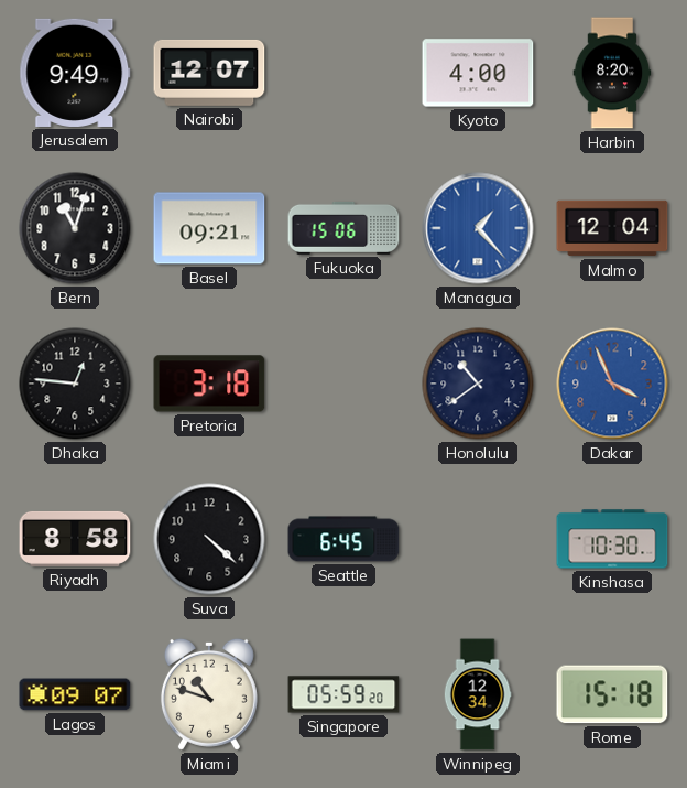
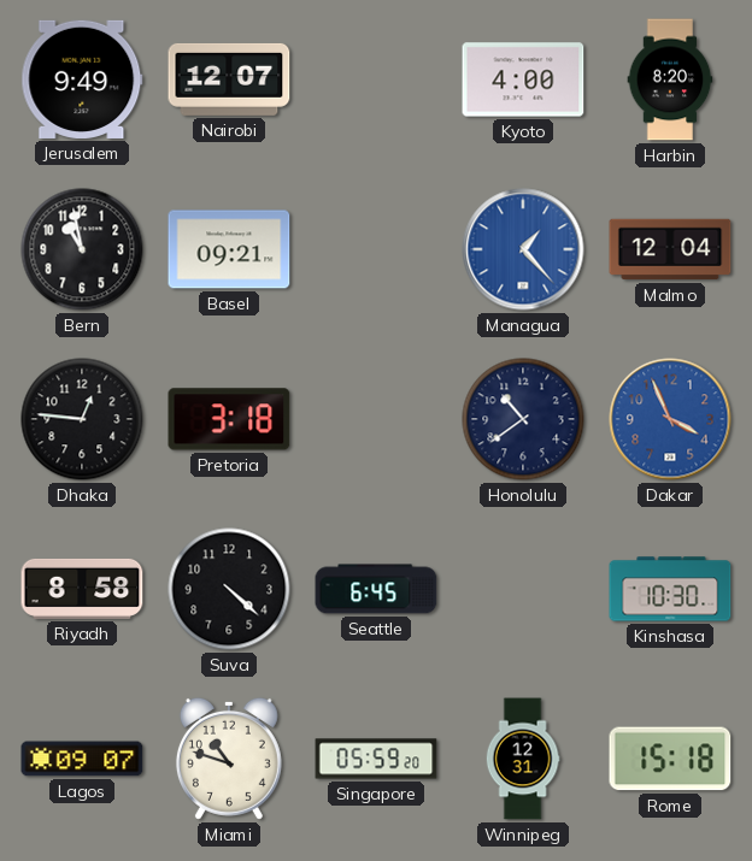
Bern: 11:03 -> 10:58 (82, 249)
Fukuoka: 15:06 -> none (343, 228)
Winnipeg: 12:34 -> 12:31 (523, 759)
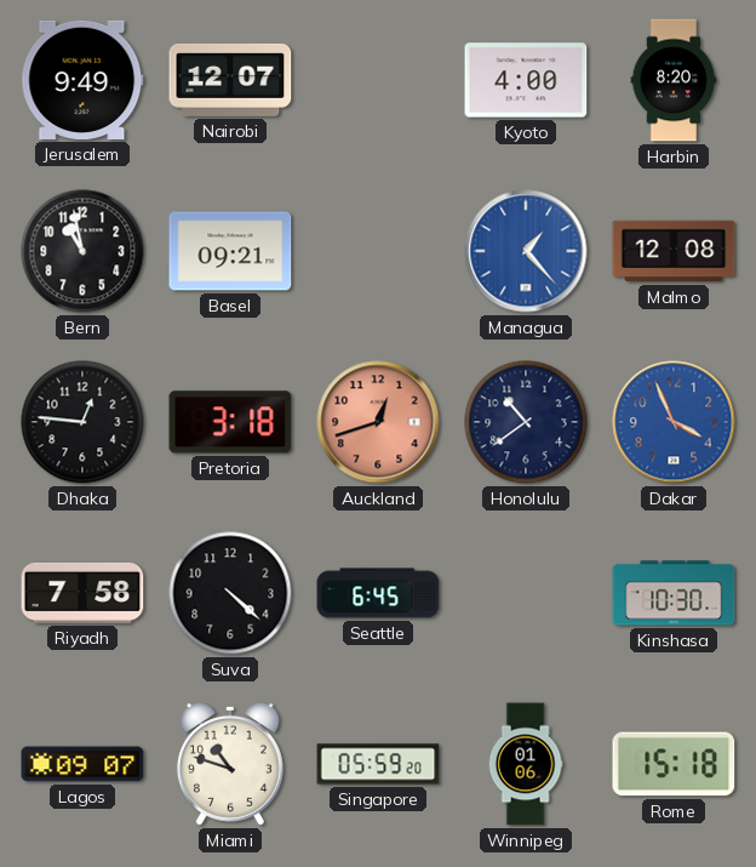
Malmo: 12:04 -> 12:08 (674, 251)
Auckland: none -> 12:42 (378, 422)
Riyadh: 8:58 -> 7:58 (82, 593)
Winnipeg: 12:31 -> 01:06 (526, 764)
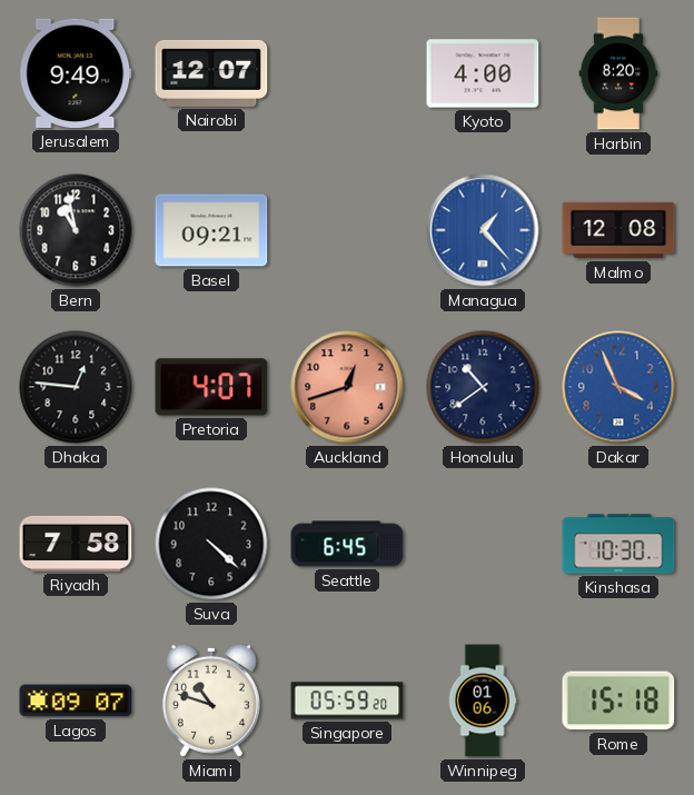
Pretoria: 3:18 -> 4:07 (211, 387)
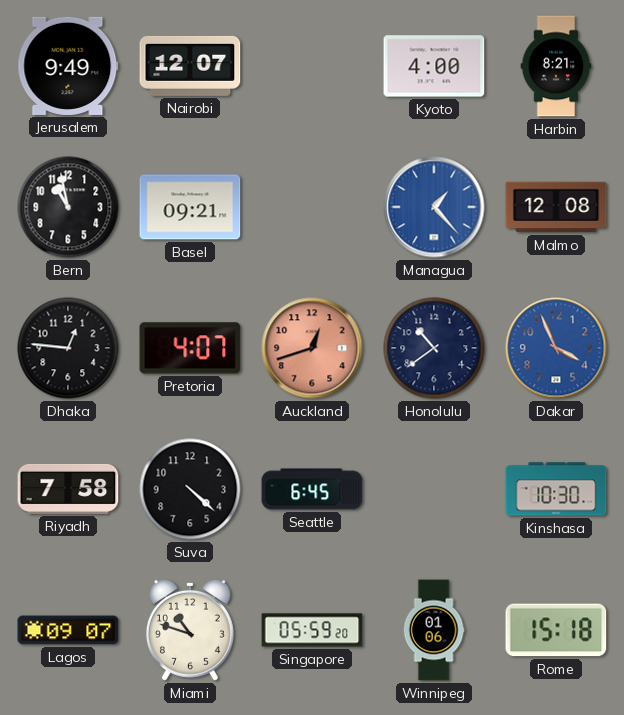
Harbin: 8:20 -> 8:21 (556, 66)
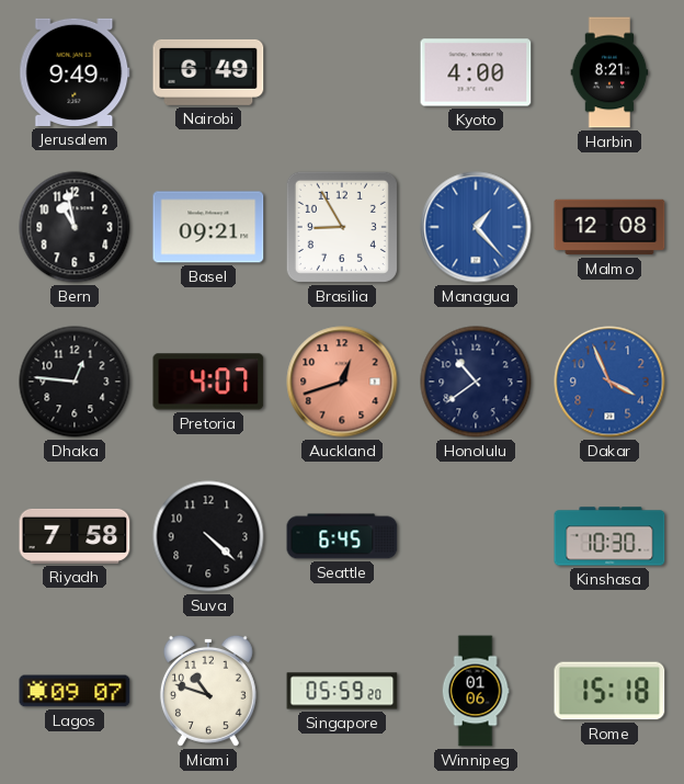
Nairobi: 12:07 -> 6:49 (208, 72)
Brasilia: none -> 8:55 (342, 227)
